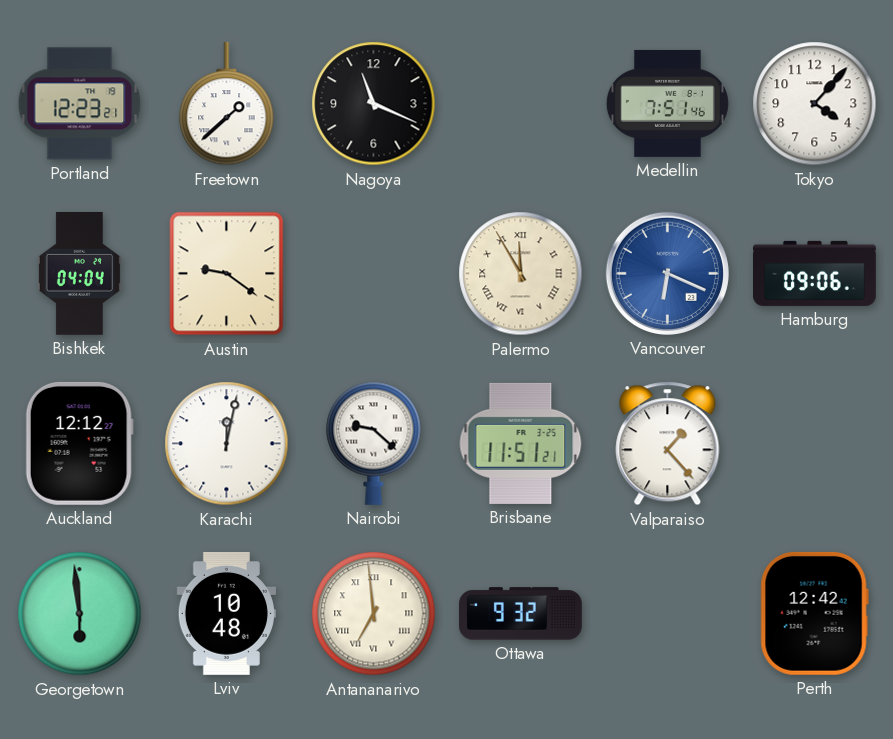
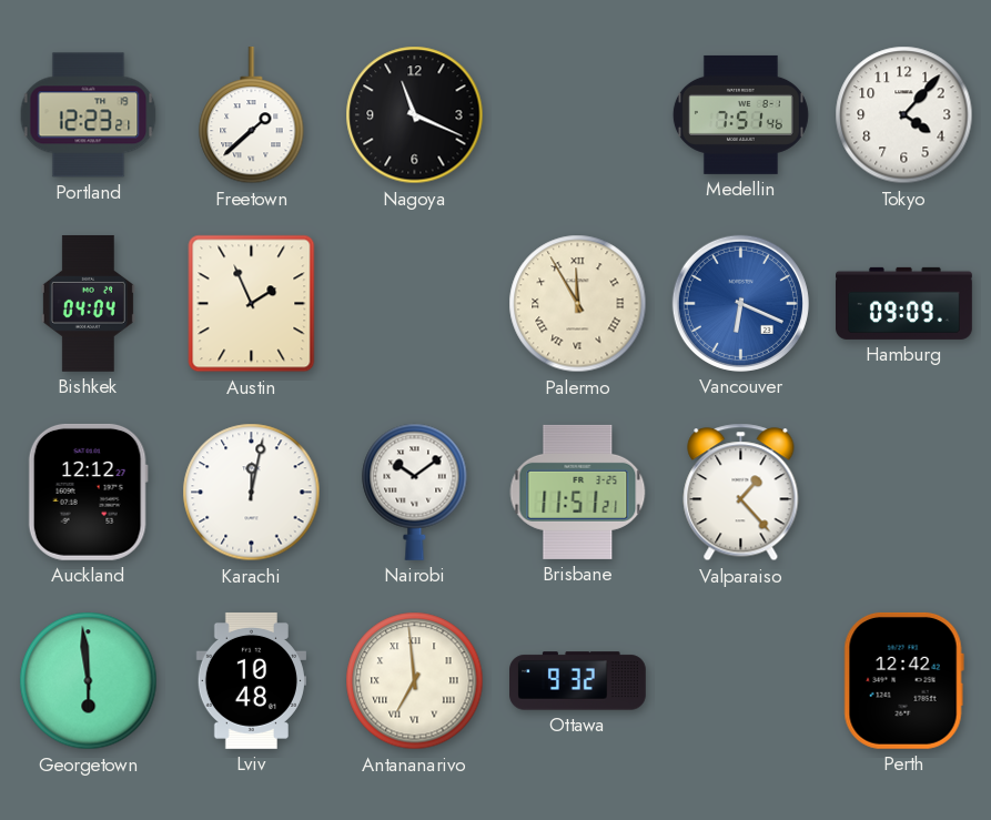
Austin: 9:21 -> 1:56 (252, 304)
Hamburg: 09:06 -> 09:09 (904, 303)
Nairobi: 9:22 -> 10:09 (415, 492)
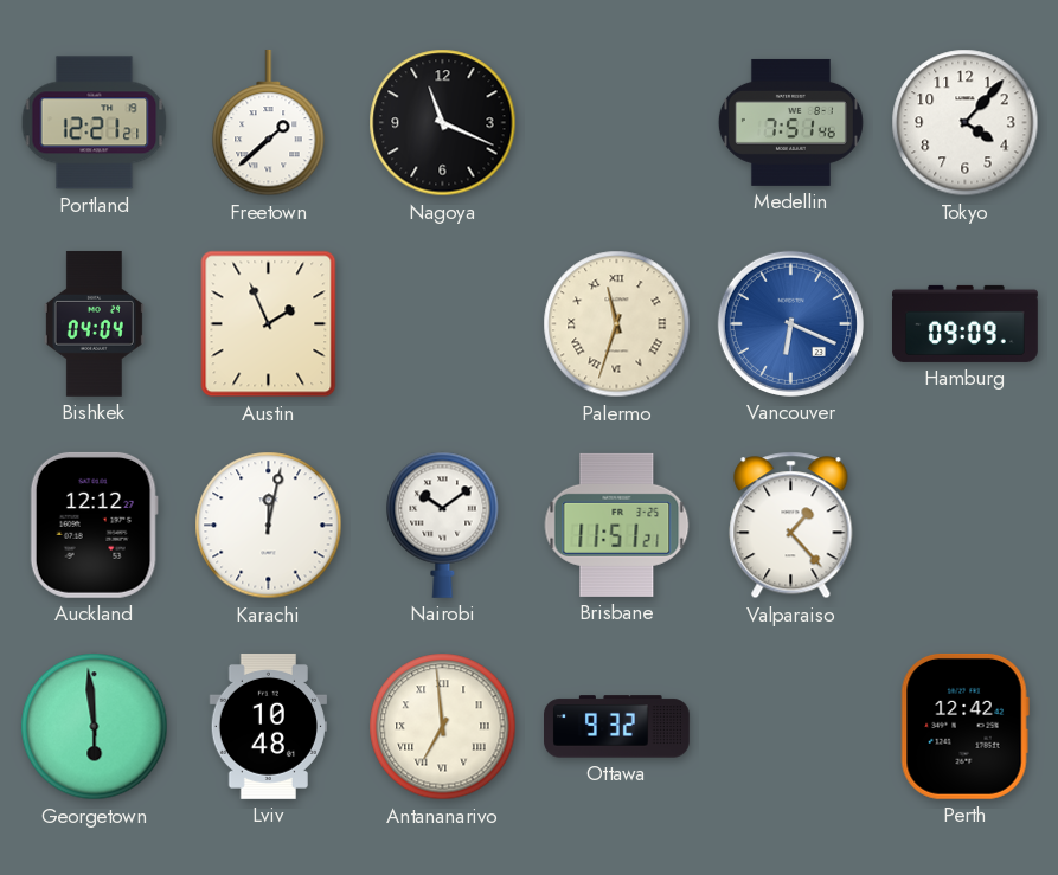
Portland: 12:23 -> 12:21 (95, 123)
Palermo: 11:55 -> 11:33 (617, 324)
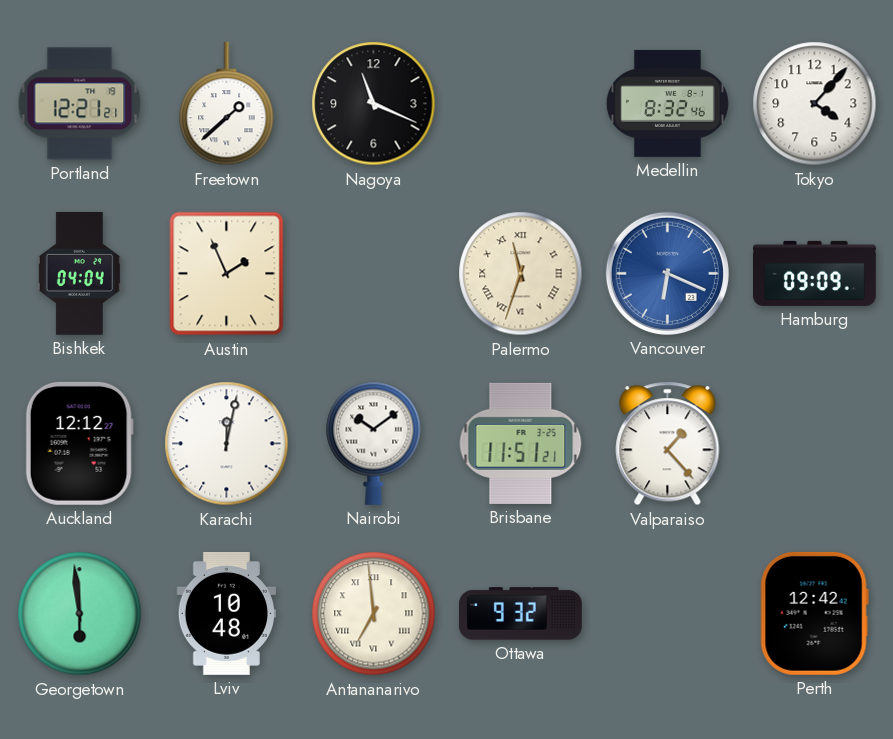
Medellin: 7:51 -> 8:32 (667, 103)
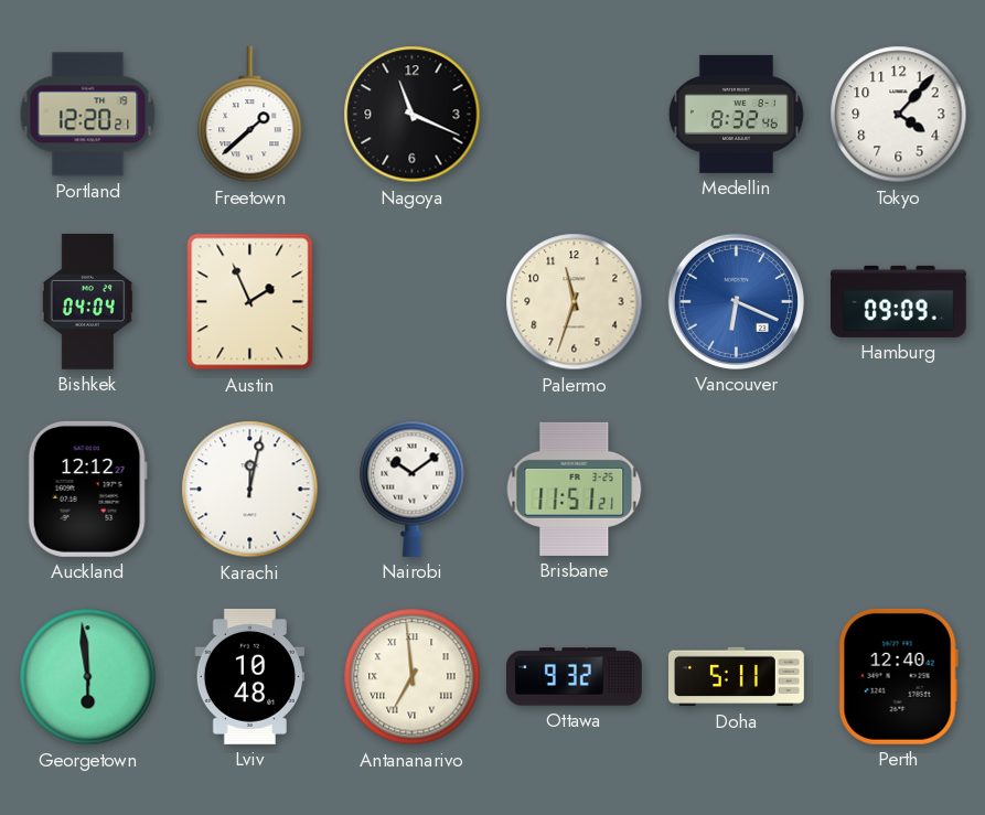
Portland: 12:21 -> 12:20 (88, 115)
Palermo numerals: Roman -> Arabic (575, 302)
Valparaiso: 1:23 -> none (668, 444)
Doha: none -> 5:11 (737, 677)
Perth: 12:42 -> 12:40 (898, 676)
